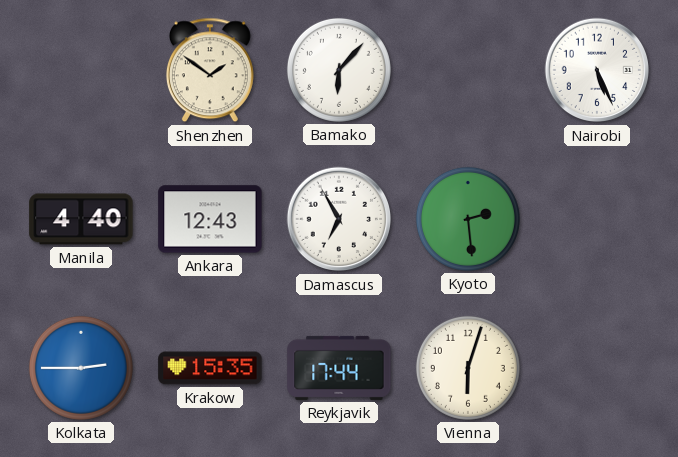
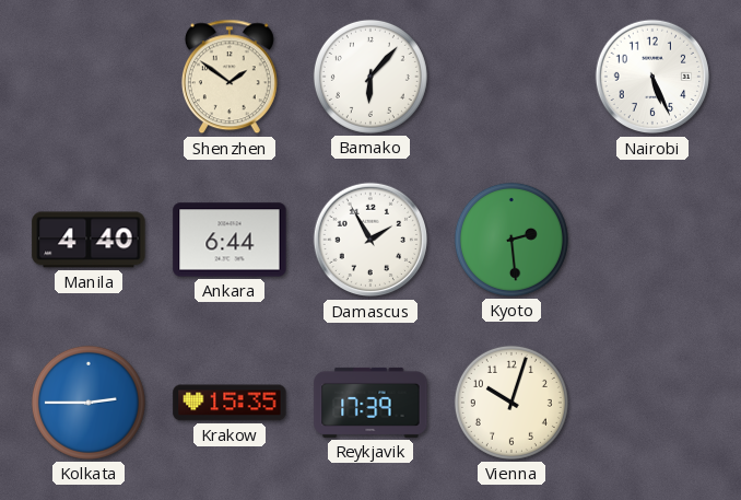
Ankara: 12:43 -> 6:44 (230, 240)
Damascus: 6:55 -> 1:55 (370, 240)
Reykjavik: 17:44 -> 17:39 (370, 403)
Vienna: 6:03 -> 10:03 (511, 403)
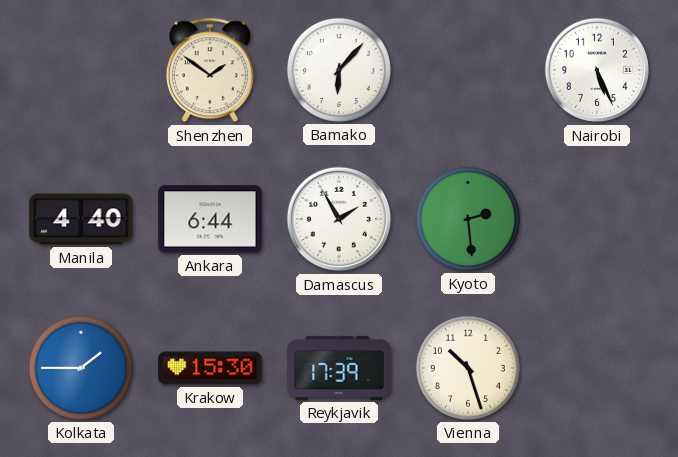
Kolkata: 2:45 -> 1:45 (81, 368)
Krakow: 15:35 -> 15:30 (210, 368)
Vienna: 10:03 -> 10:27 (468, 368)
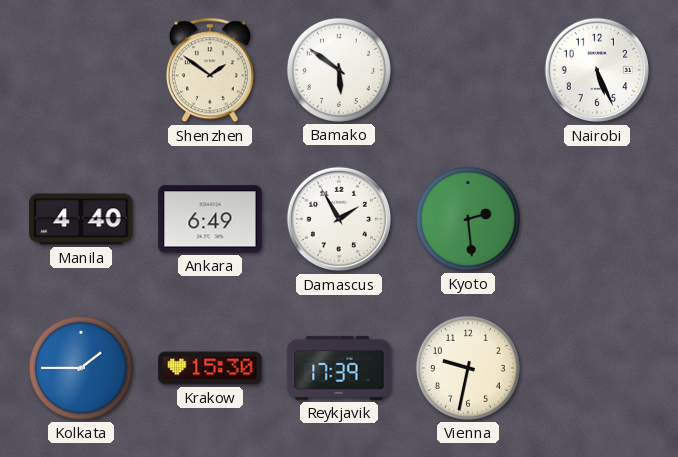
Bamako: 6:07 -> 5:51 (339, 70)
Ankara: 6:44 -> 6:49 (210, 219)
Vienna: 10:27 -> 9:32 (468, 368)
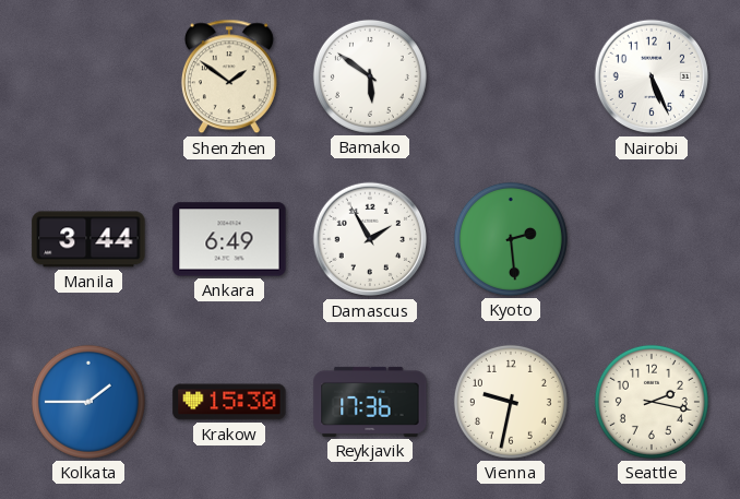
Manila: 4:40 -> 3:44 (88, 239)
Reykjavik: 17:39 -> 17:36 (370, 402)
Seattle: none -> 2:17 (652, 402)
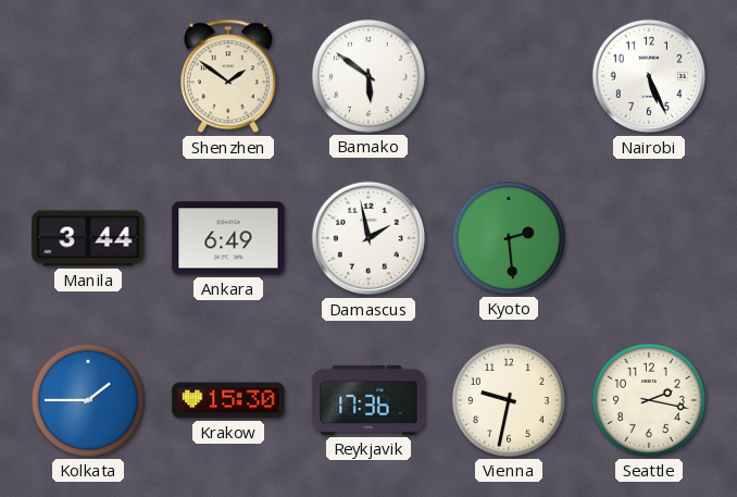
Damascus: 1:55 -> 1:58 (368, 238)
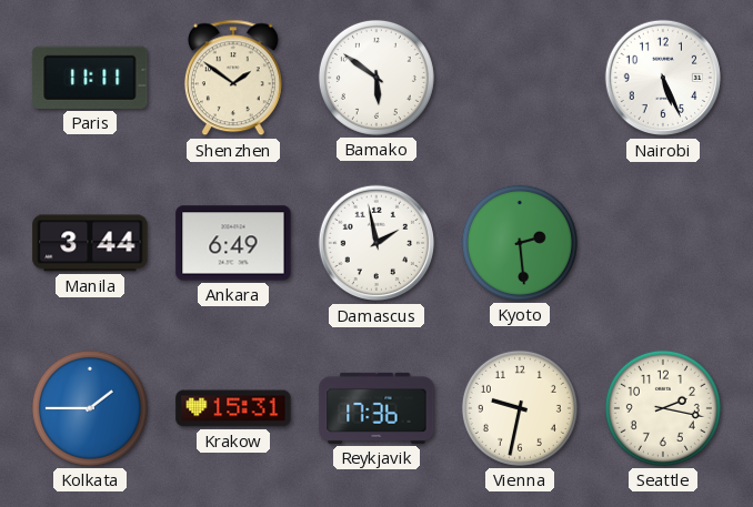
Paris: none -> 11:11 (90, 78)
Krakow: 15:30 -> 15:31 (233, 408)
